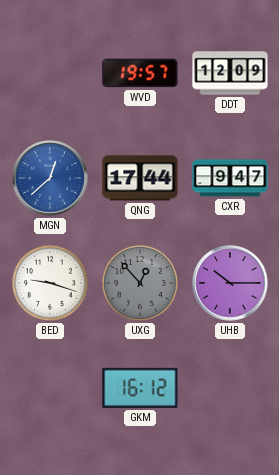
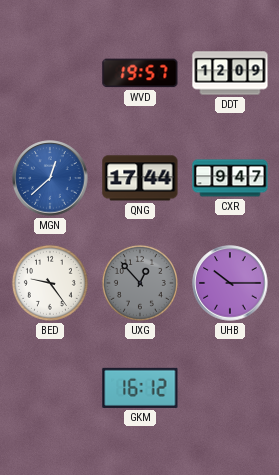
BED: 9:18 -> 9:24 (50, 283)
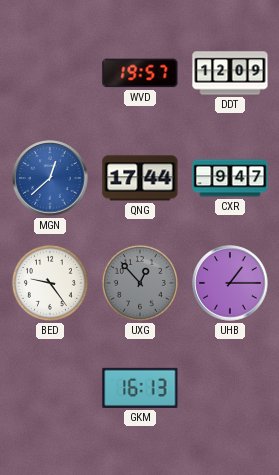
UHB: 10:15 -> 1:15 (230, 283)
GKM: 16:12 -> 16:13 (140, 388)
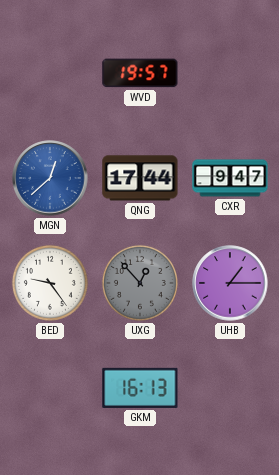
DDT: 12:09 -> none (230, 73)
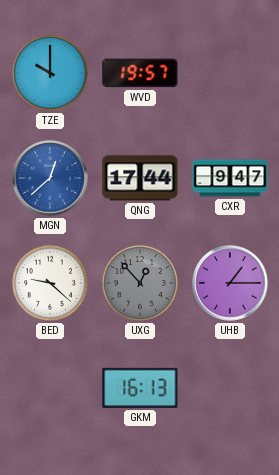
TZE: none -> 10:00 (50, 73)
BED: 9:24 -> 9:22 (50, 283)
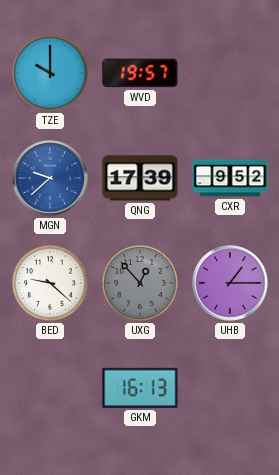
MGN: 12:38 -> 9:38 (50, 178)
QNG: 17:44 -> 17:39 (140, 178)
CXR: 9:47 -> 9:52 (230, 178)
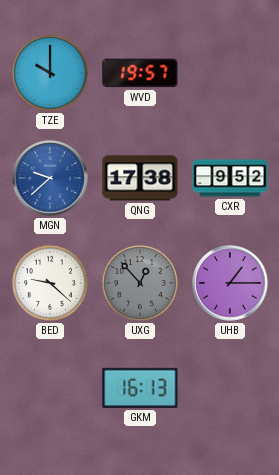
QNG: 17:39 -> 17:38 (140, 178)
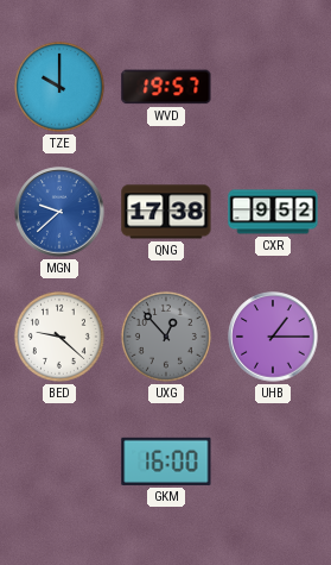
GKM: 16:13 -> 16:00 (166, 462)
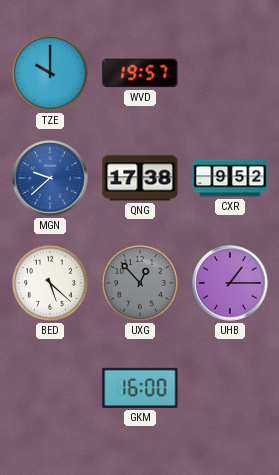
BED: 9:22 -> 5:22 (50, 283)
